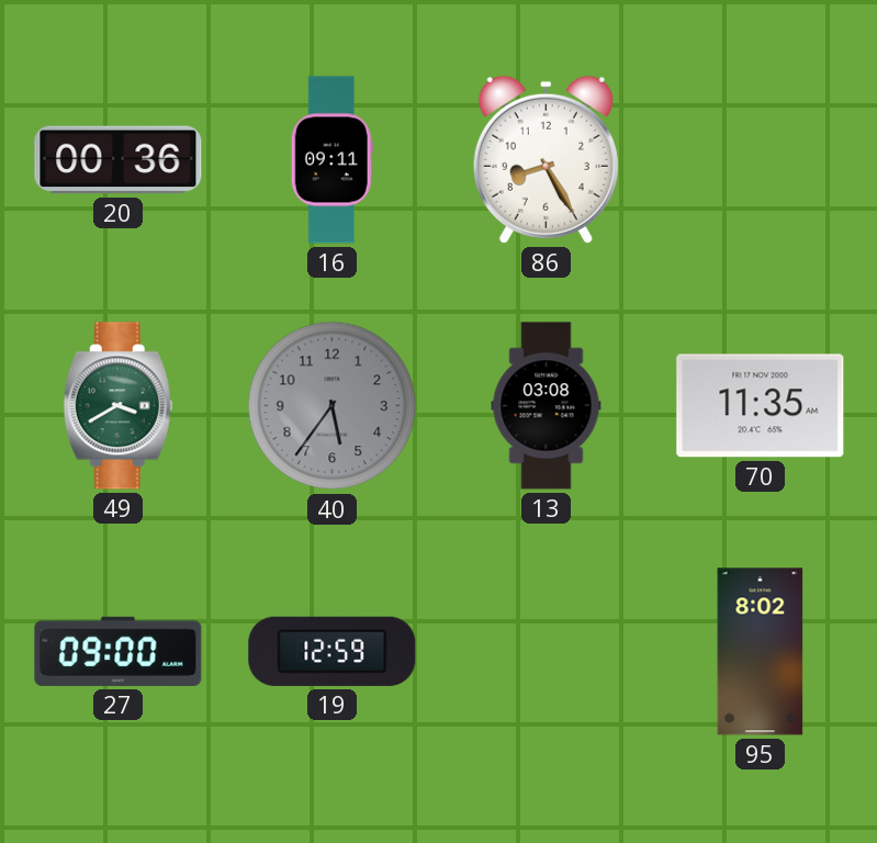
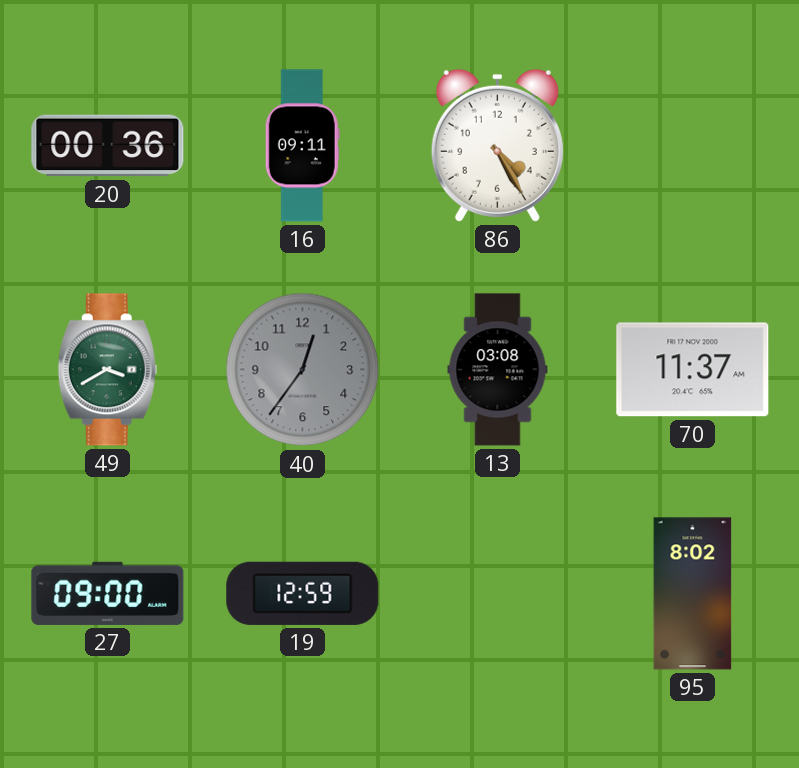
86: 8:25 -> 4:25 (497, 145)
40: 5:36 -> 12:36 (303, 370)
70: 11:35 -> 11:37 (693, 370)
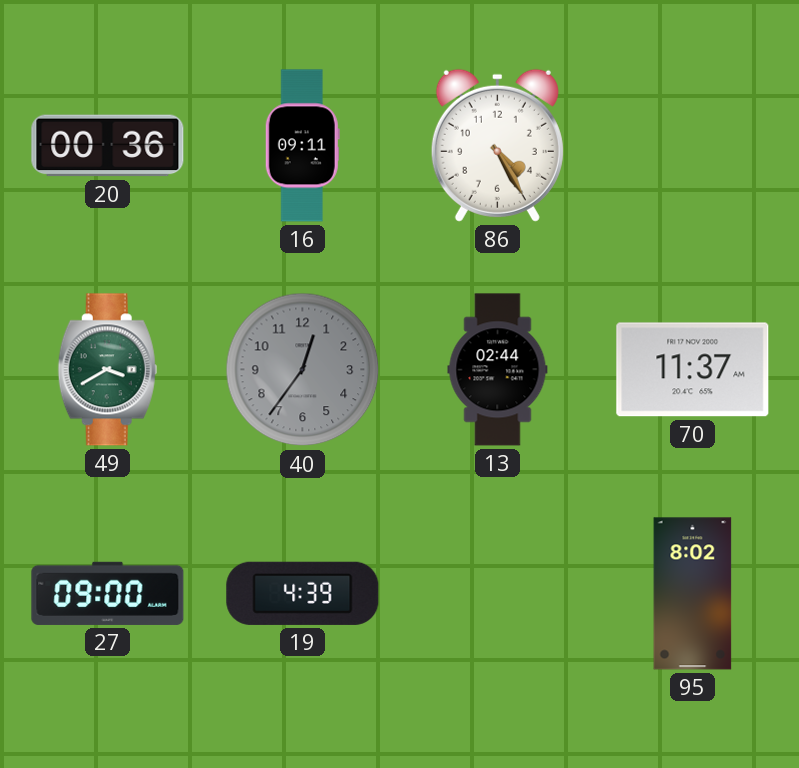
13: 03:08 -> 02:44 (498, 370)
19: 12:59 -> 4:39 (303, 593)
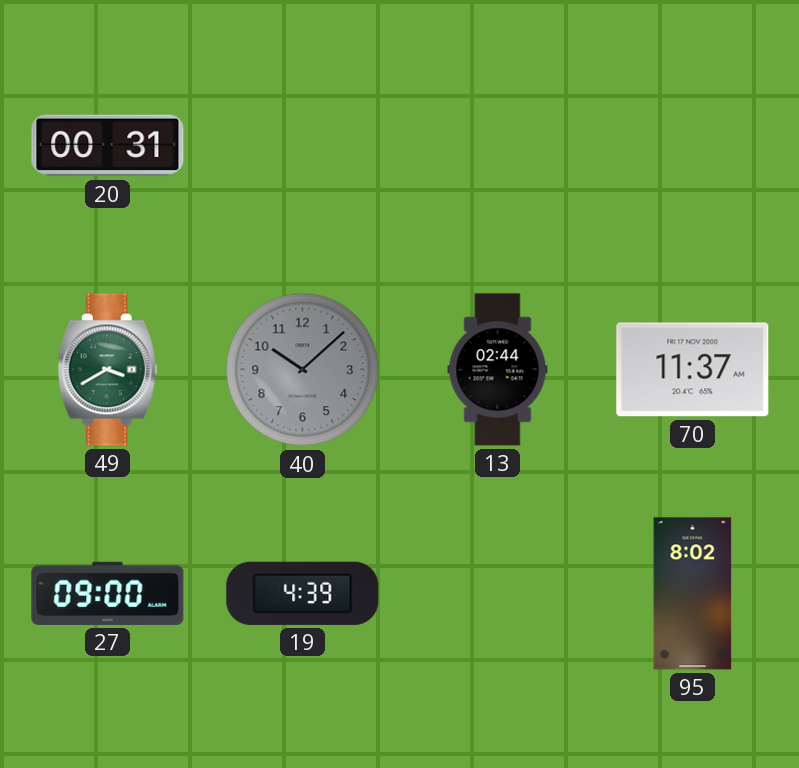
20: 00:36 -> 00:31 (108, 146)
16: 09:11 -> none (302, 146)
86: 4:25 -> none (497, 145)
40: 12:36 -> 10:08 (303, 370)
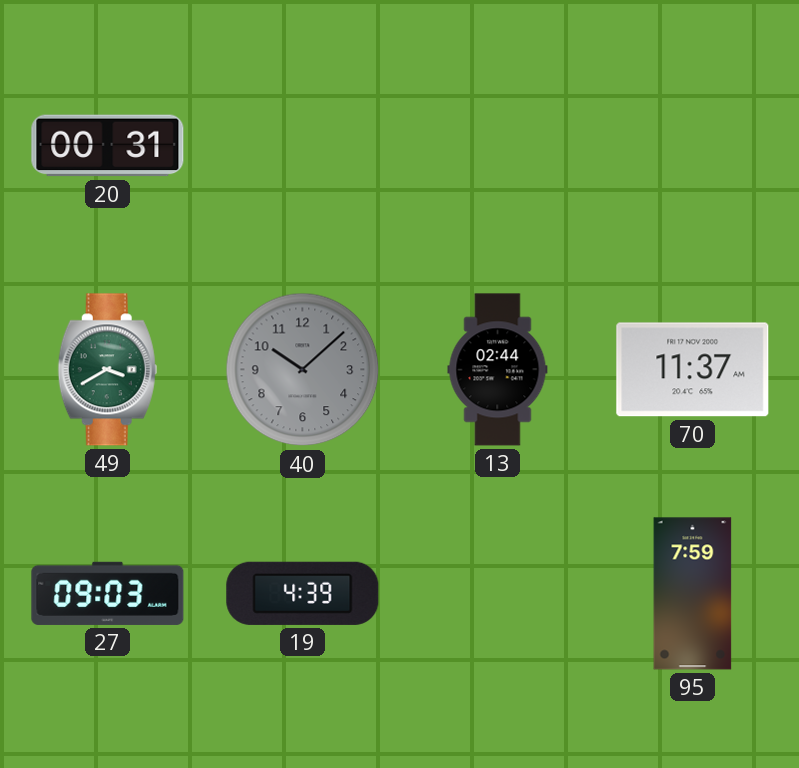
27: 09:00 -> 09:03 (108, 593)
95: 8:02 -> 7:59 (693, 594)
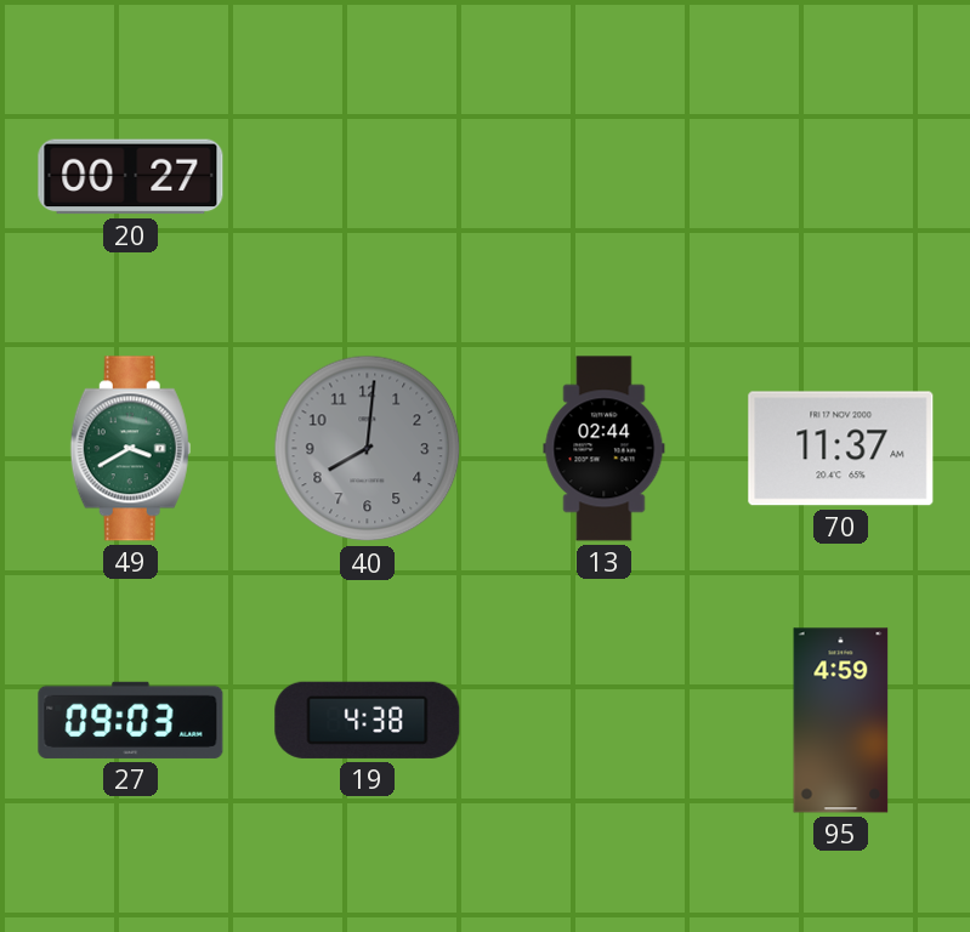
20: 00:31 -> 00:27 (131, 177)
40: 10:08 -> 8:01 (368, 449)
19: 4:39 -> 4:38 (368, 720)
95: 7:59 -> 4:59 (841, 721)
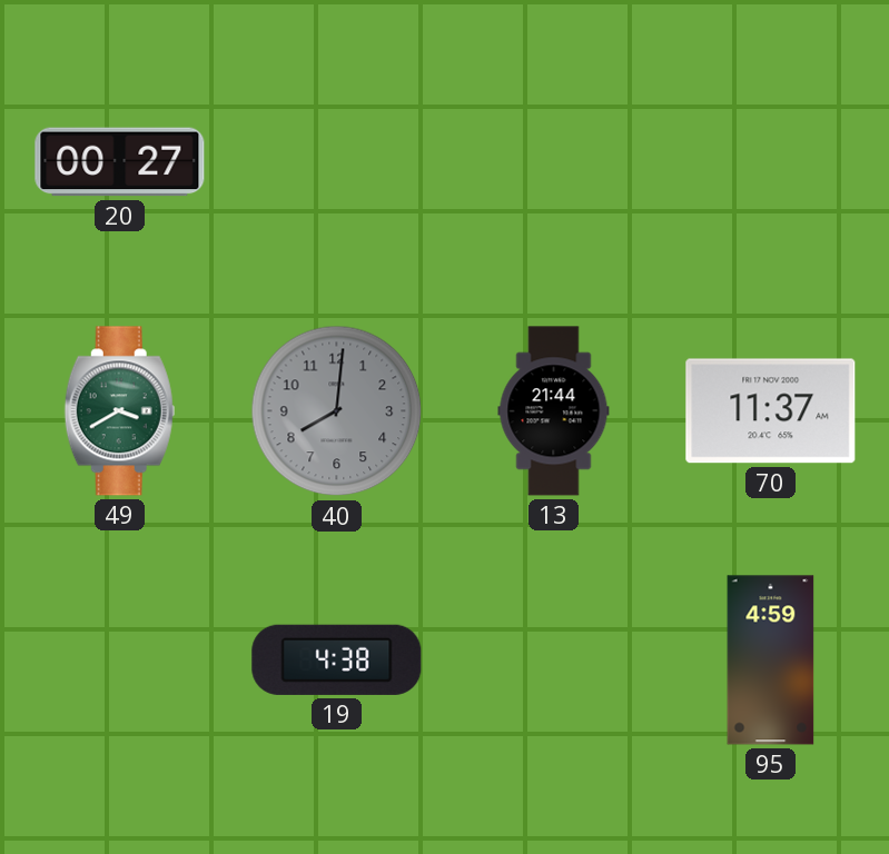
13: 02:44 -> 21:44 (554, 411)
27: 09:03 -> none (131, 720)
